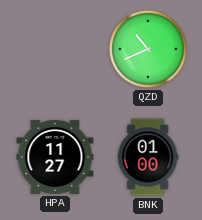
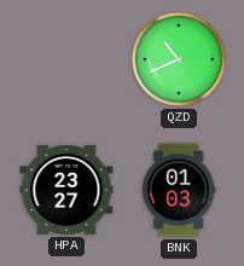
HPA: 11:27 -> 23:27 (66, 190)
BNK: 01:00 -> 01:03 (179, 190)
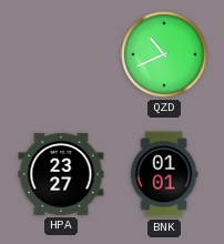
BNK: 01:03 -> 01:01 (164, 174)
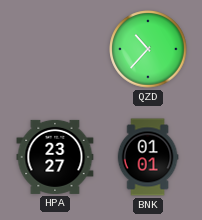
QZD: 10:41 -> 10:37 (148, 49)
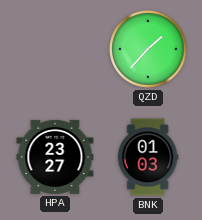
QZD: 10:37 -> 1:37 (148, 49)
BNK: 01:01 -> 01:03 (148, 157)
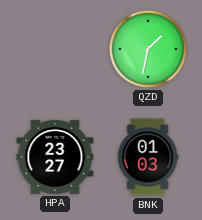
QZD: 1:37 -> 1:32 (148, 49)
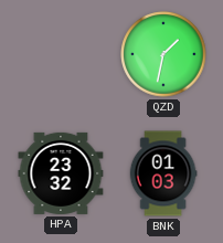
HPA: 23:27 -> 23:32 (61, 173)
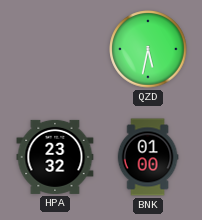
QZD: 1:32 -> 5:32 (148, 49)
BNK: 01:03 -> 01:00 (148, 157)
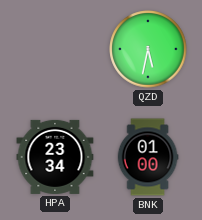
HPA: 23:32 -> 23:34 (55, 157)
